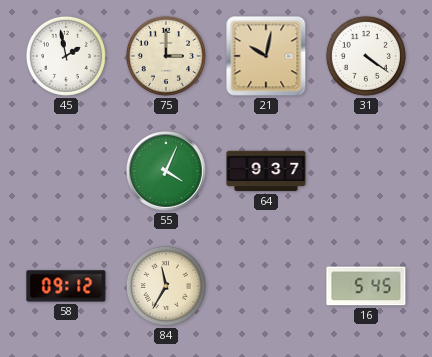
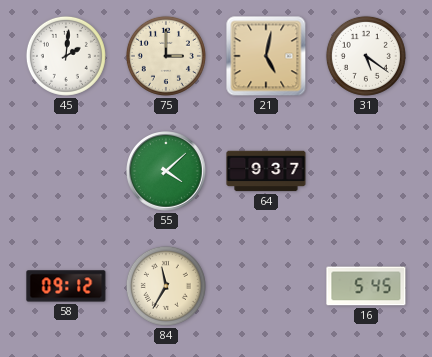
45: 1:58 -> 2:01 (66, 56)
21: 10:02 -> 5:02 (266, 56)
31: 4:21 -> 5:21 (366, 56)
55: 4:04 -> 4:08 (166, 171)
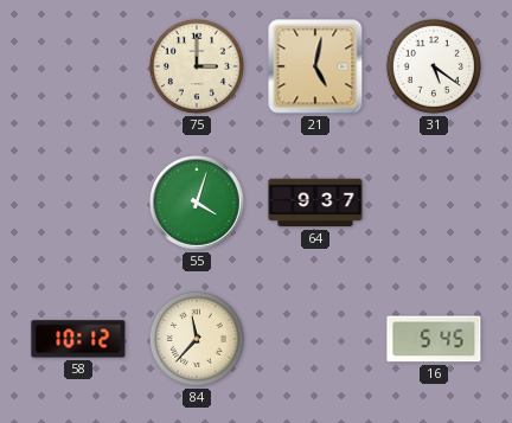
45: 2:01 -> none (66, 56)
55: 4:08 -> 4:03 (197, 203)
58: 09:12 -> 10:12 (78, 339)
84: 11:35 -> 11:37 (197, 339)
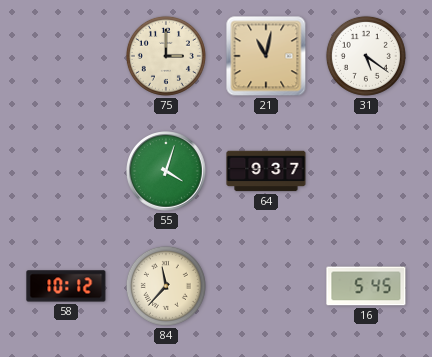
21: 5:02 -> 11:02 (266, 56)
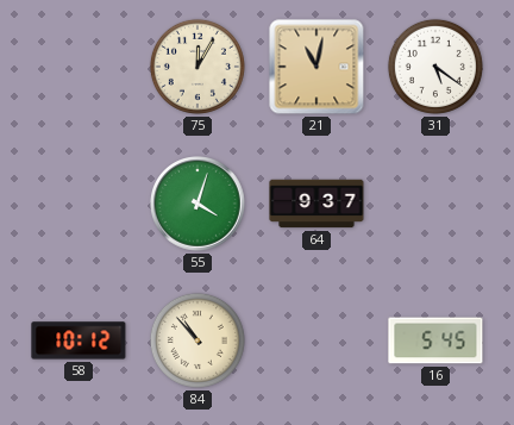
75: 3:00 -> 12:05 (198, 67)
84: 11:37 -> 10:53 (198, 340)
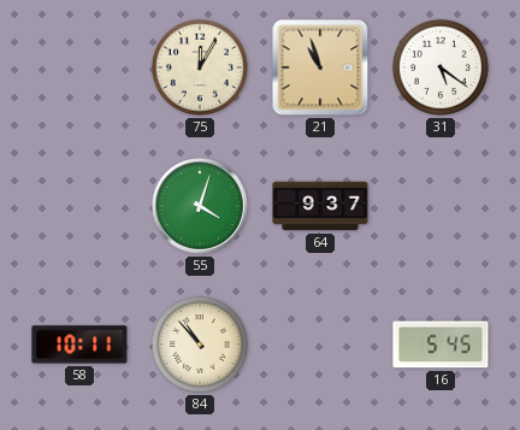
21: 11:02 -> 10:57 (320, 67)
58: 10:12 -> 10:11 (79, 344)
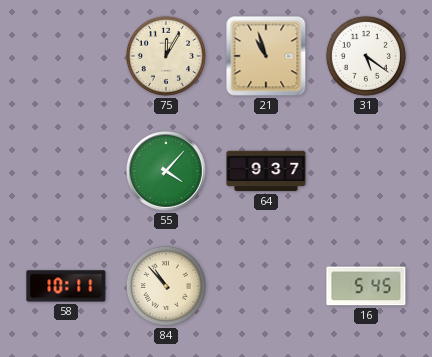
55: 4:03 -> 4:07 (166, 171)
